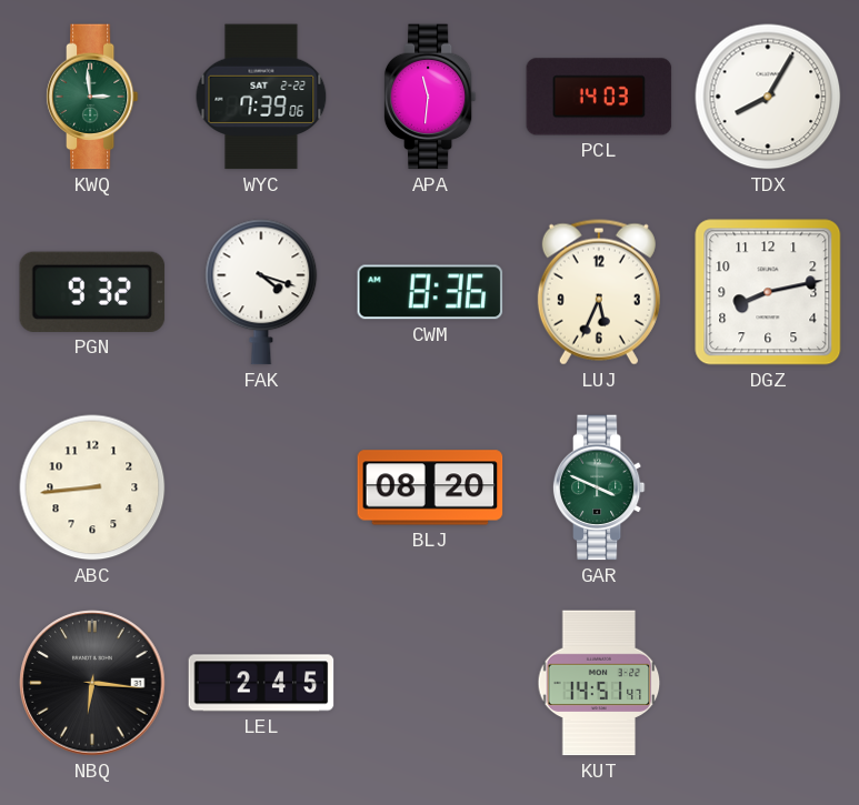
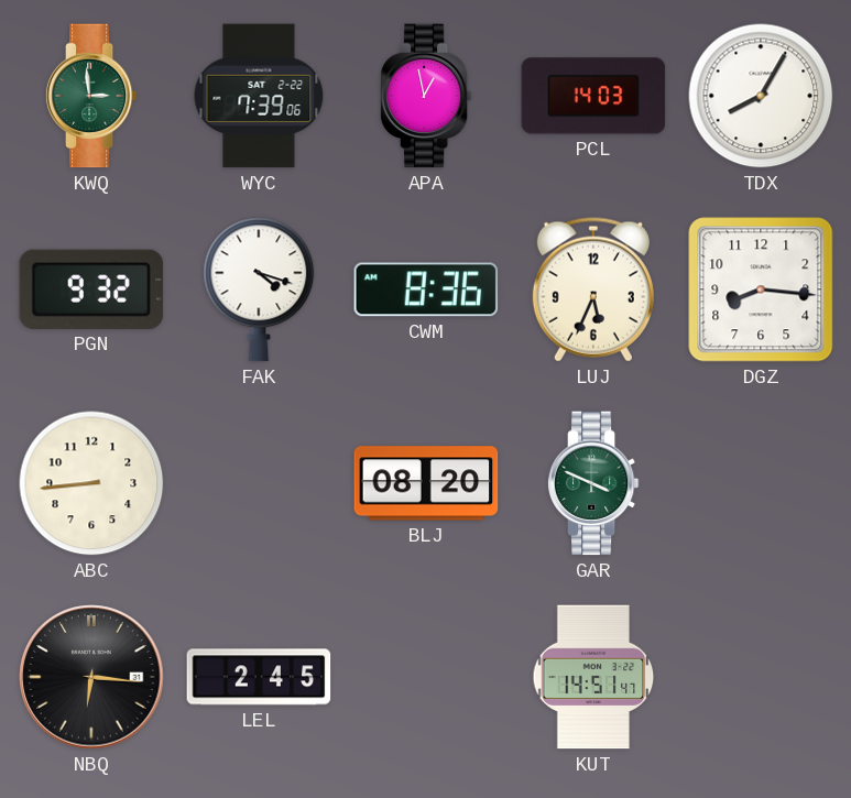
APA: 11:31 -> 12:58 (426, 96)
DGZ: 8:13 -> 8:16 (761, 289)
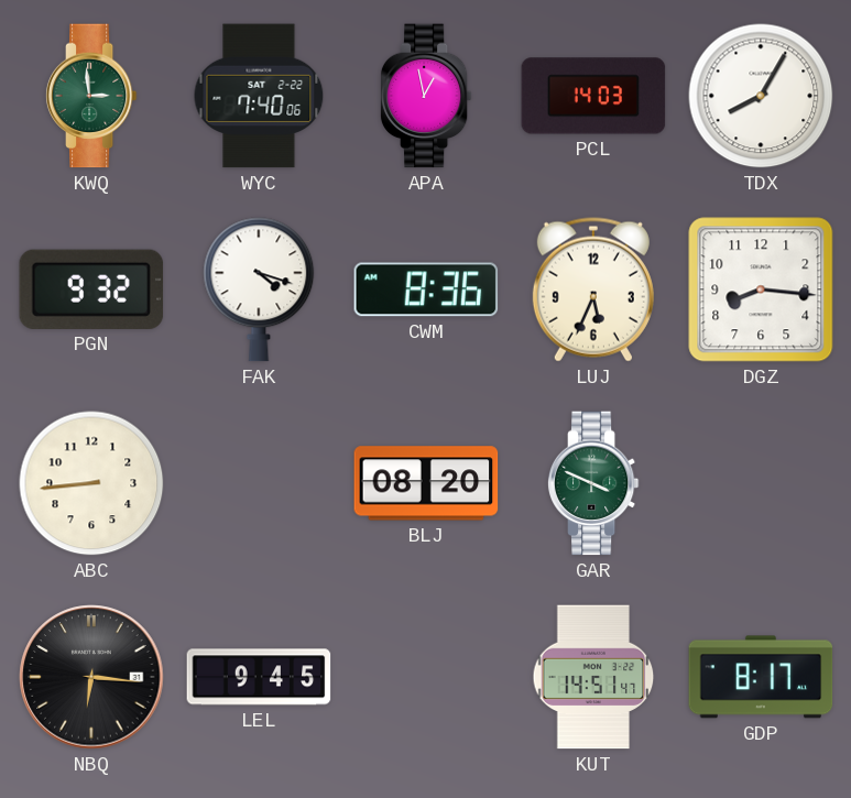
WYC: 7:39 -> 7:40 (259, 96)
LEL: 2:45 -> 9:45 (259, 677)
GDP: none -> 8:17 (761, 677)
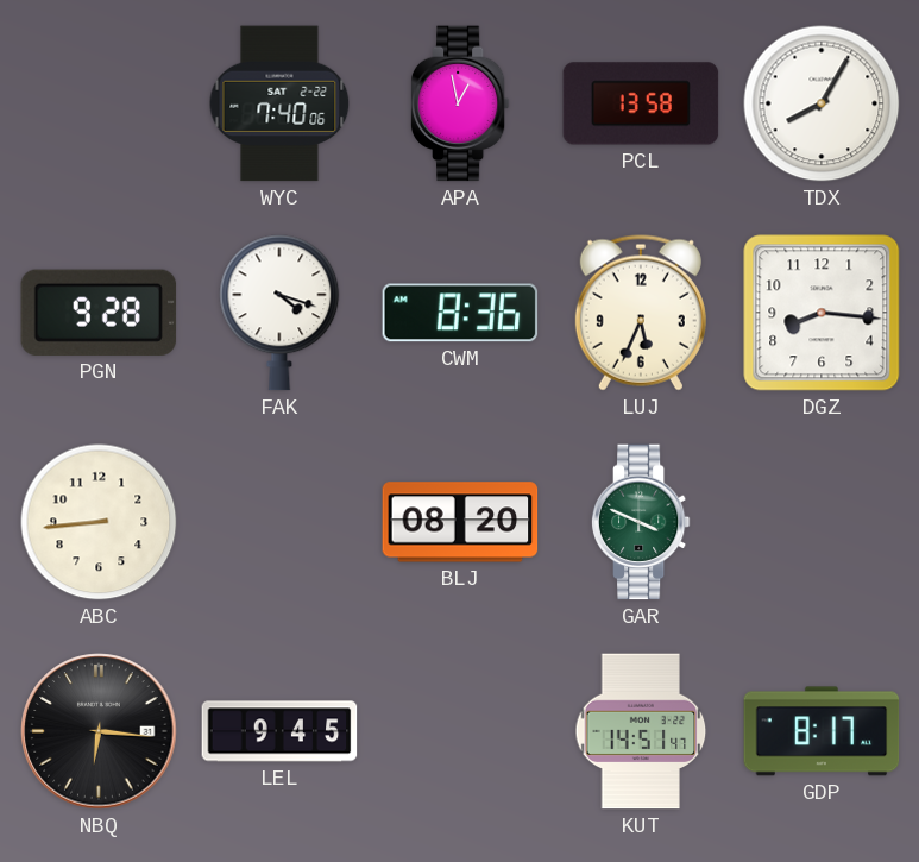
KWQ: 2:59 -> none (91, 96)
PCL: 14:03 -> 13:58 (641, 103)
PGN: 9:32 -> 9:28 (99, 313)
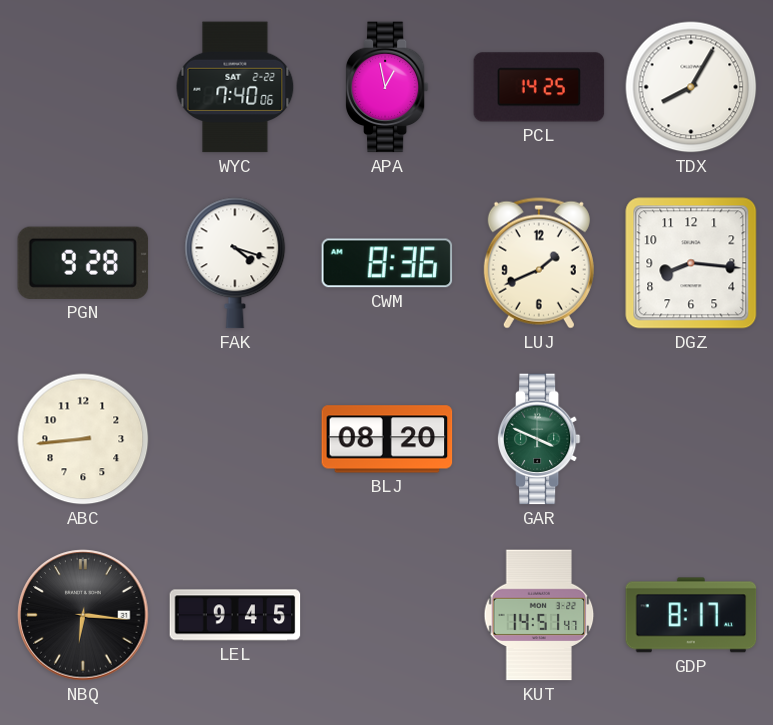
PCL: 13:58 -> 14:25 (539, 87)
LUJ: 5:34 -> 1:41 (539, 263)
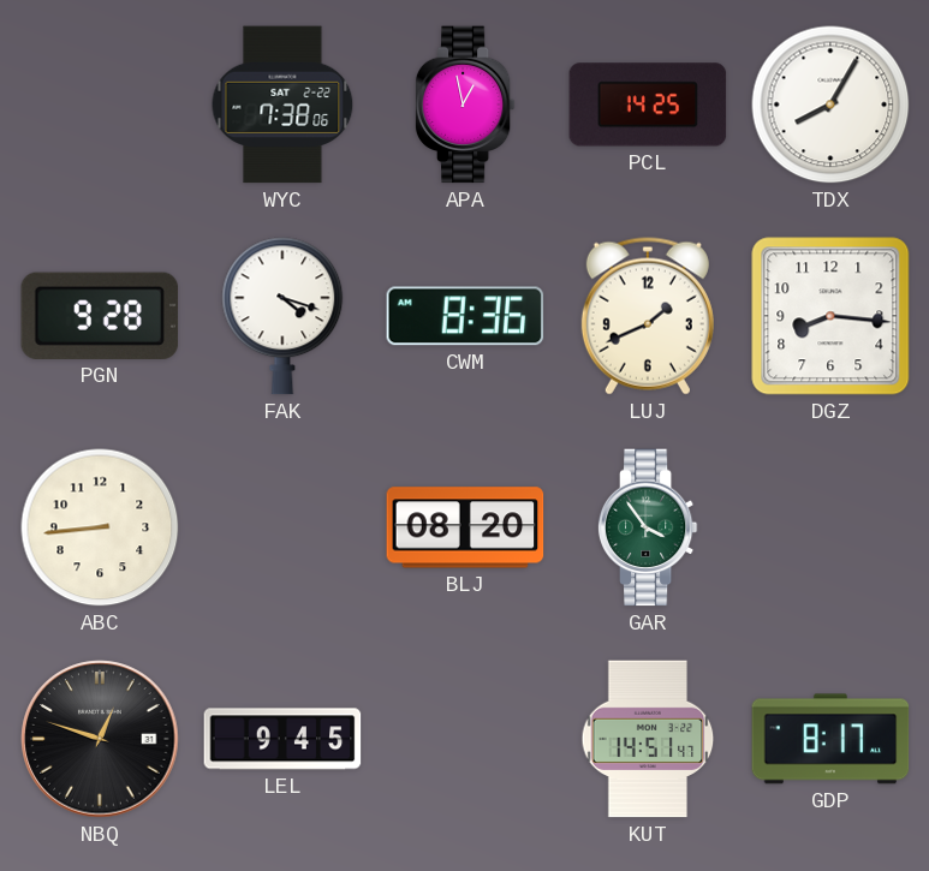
WYC: 7:40 -> 7:38 (282, 105)
GAR: 3:49 -> 3:54 (648, 527)
NBQ: 6:16 -> 12:48 (100, 739)
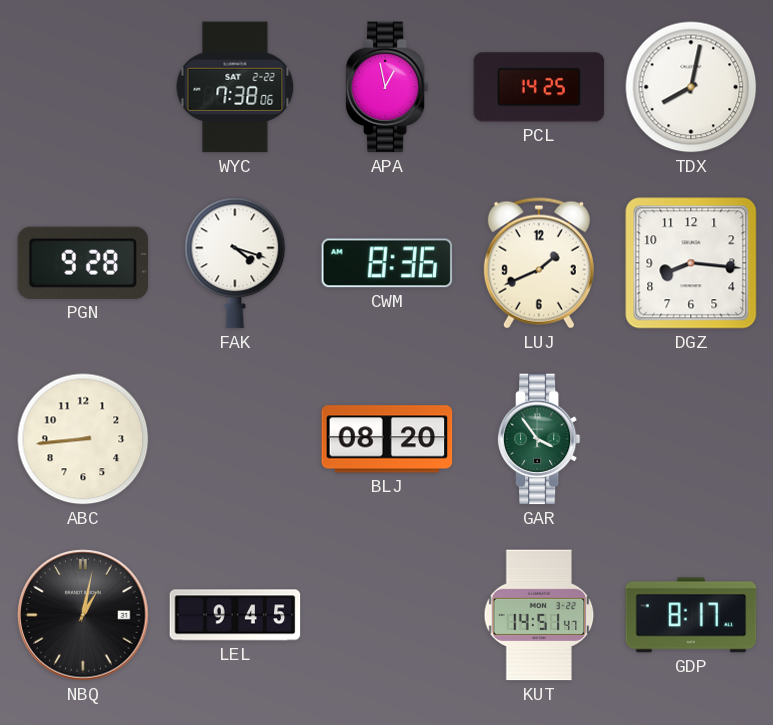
TDX: 8:05 -> 8:02 (691, 87)
NBQ: 12:48 -> 1:02 (83, 615)
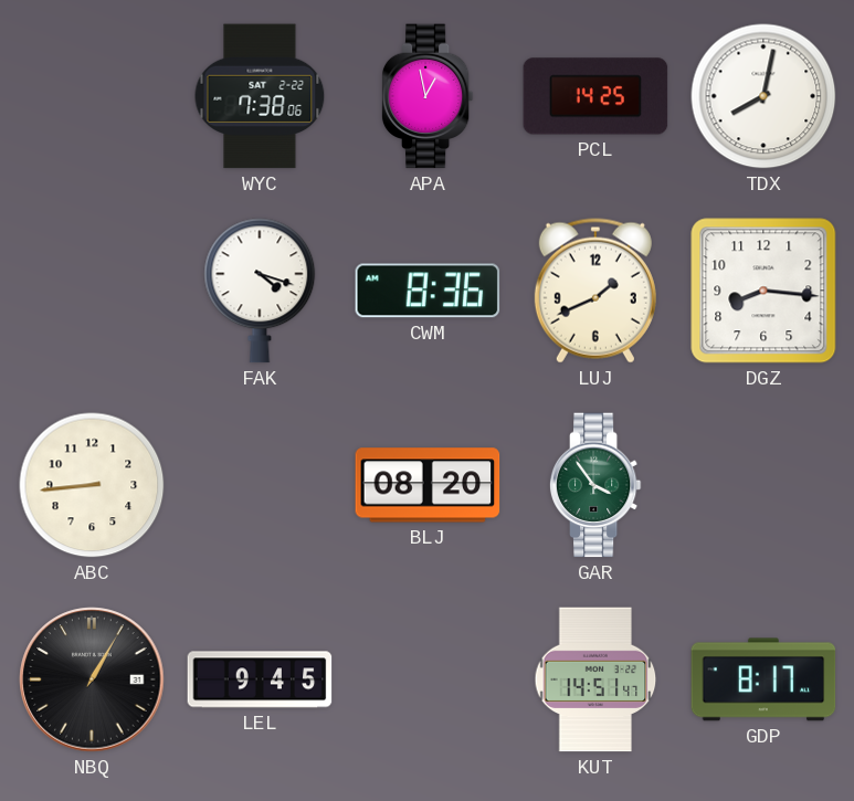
PGN: 9:28 -> none (83, 263)
NBQ: 1:02 -> 1:05 (92, 679)
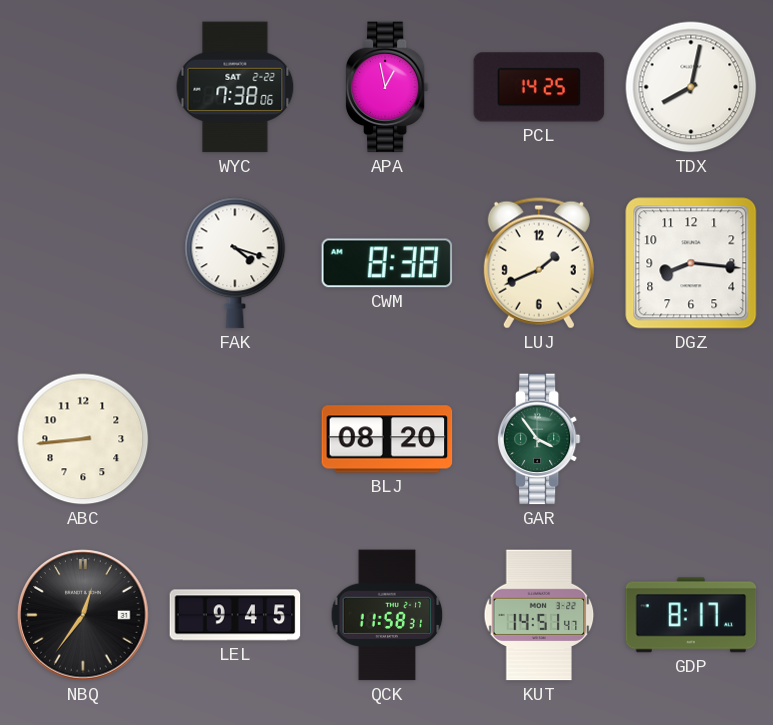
CWM: 8:36 -> 8:38 (387, 263)
NBQ: 1:05 -> 12:36 (83, 615)
QCK: none -> 11:58 (387, 615)
